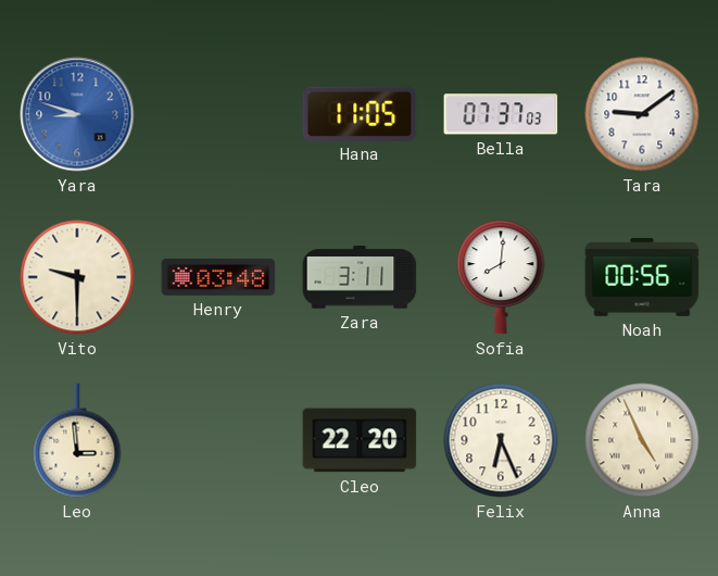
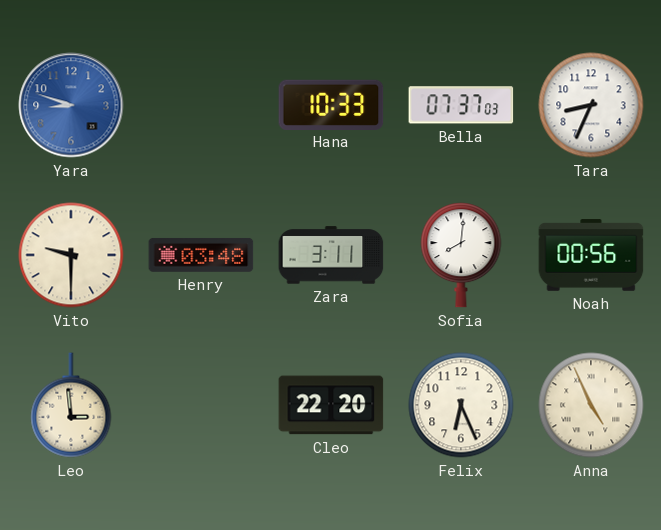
Hana: 11:05 -> 10:33 (331, 104)
Tara: 9:09 -> 8:34 (591, 105)
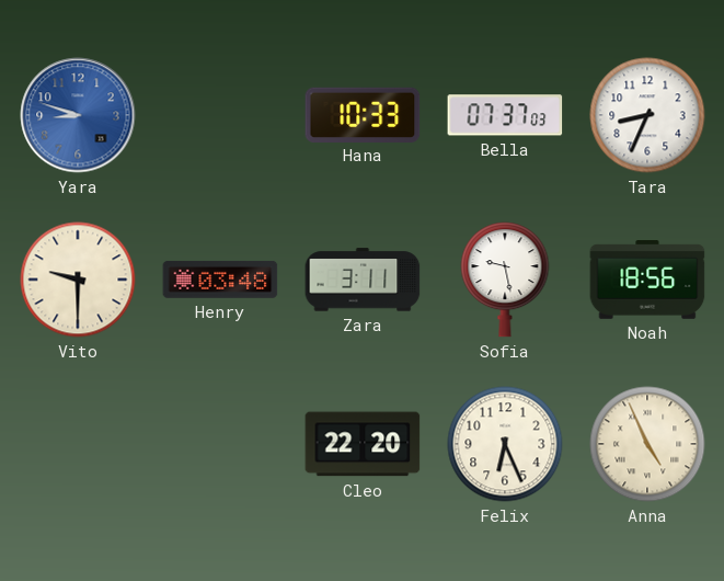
Sofia: 8:01 -> 9:28 (505, 280)
Noah: 00:56 -> 18:56 (647, 280)
Leo: 2:59 -> none (71, 405)
